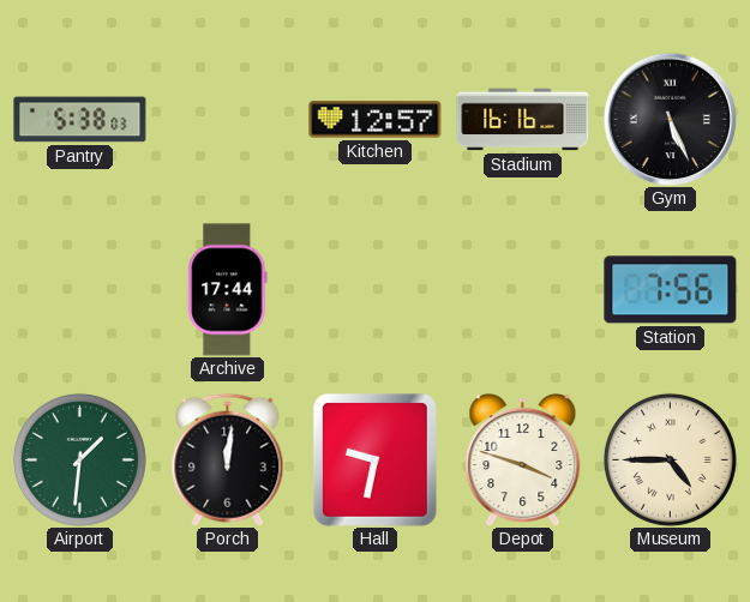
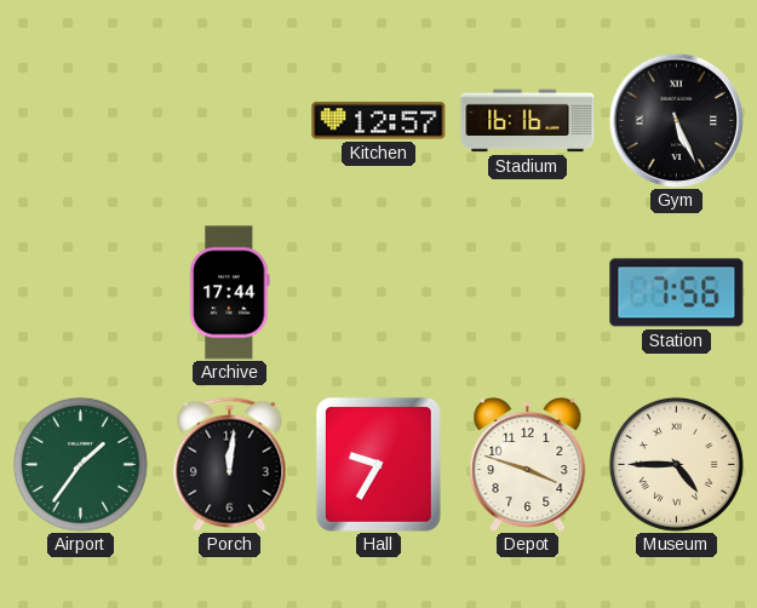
Pantry: 5:38 -> none (80, 120)
Airport: 1:31 -> 1:36 (80, 464)
Hall: 9:32 -> 9:35 (378, 464)
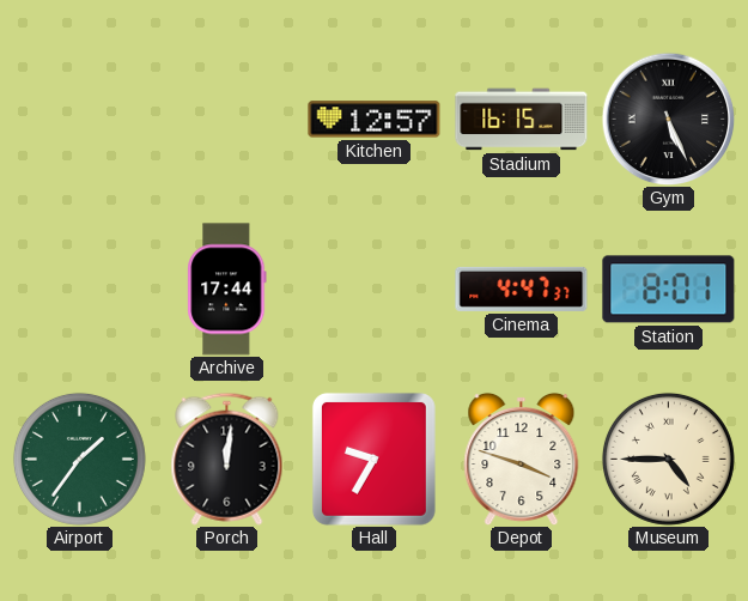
Stadium: 16:16 -> 16:15 (522, 120)
Cinema: none -> 4:47 (522, 289)
Station: 7:56 -> 8:01 (669, 290)
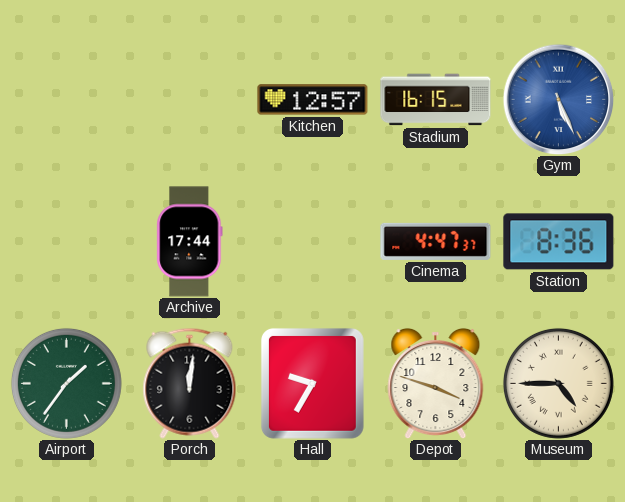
Gym dial: black -> blue (558, 99)
Station: 8:01 -> 8:36 (559, 242)
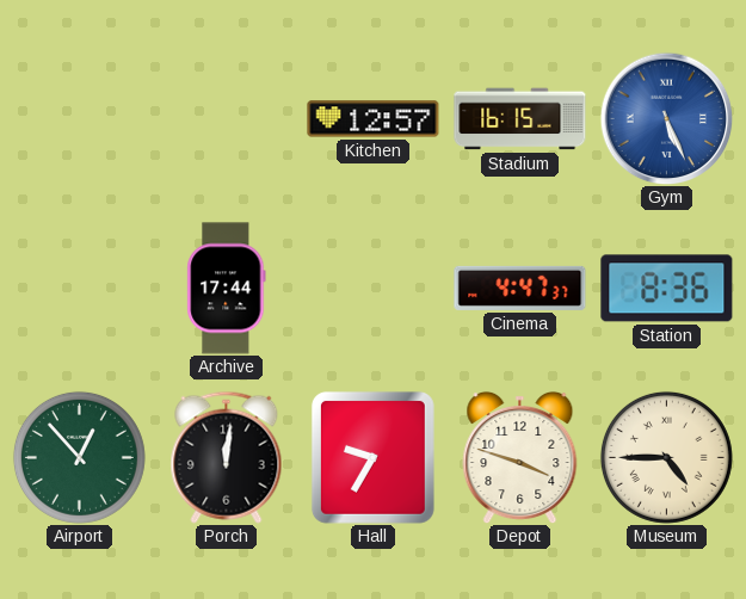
Airport: 1:36 -> 12:53 (79, 457)
